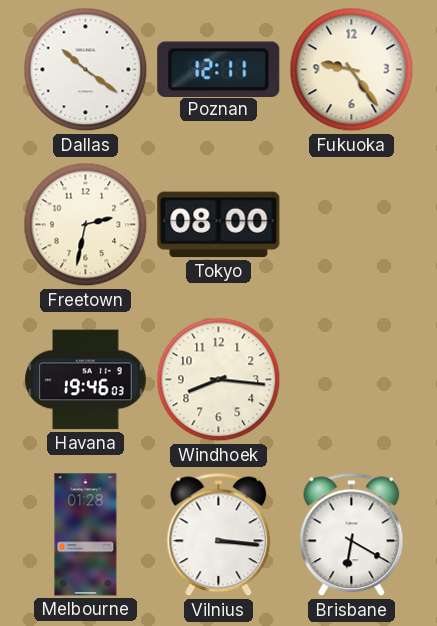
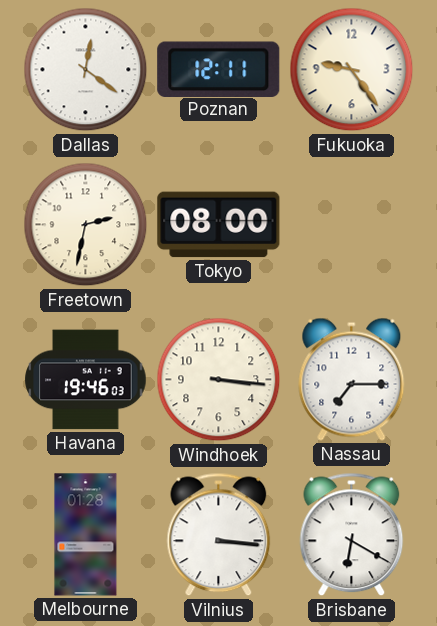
Dallas: 10:21 -> 12:21 (86, 70)
Windhoek: 8:16 -> 3:16 (219, 380)
Nassau: none -> 7:15 (352, 379)
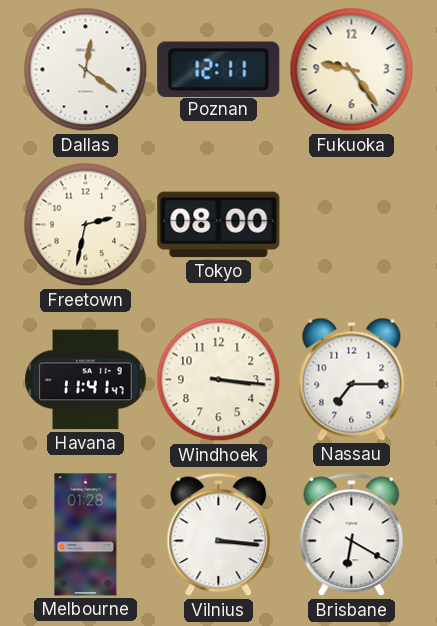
Havana: 19:46 -> 11:41 (86, 380)
